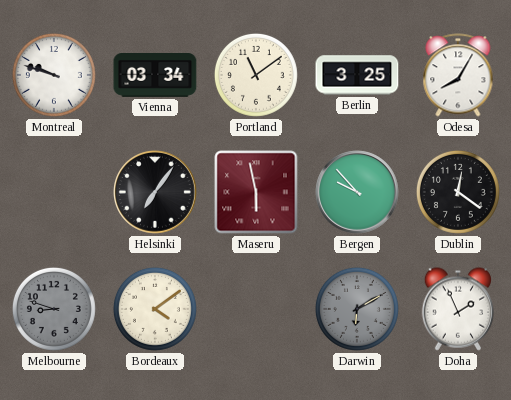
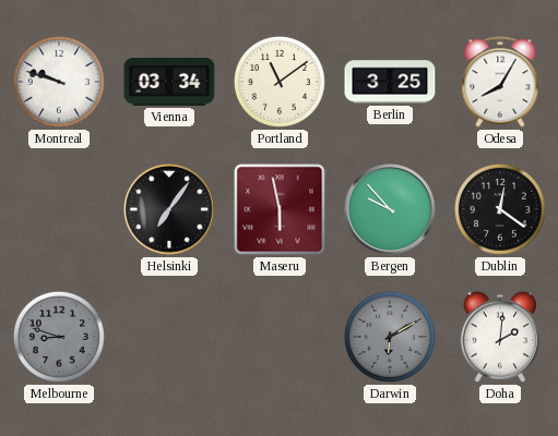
Bordeaux: 4:09 -> none (155, 309)
Doha: 1:56 -> 2:01 (500, 337)
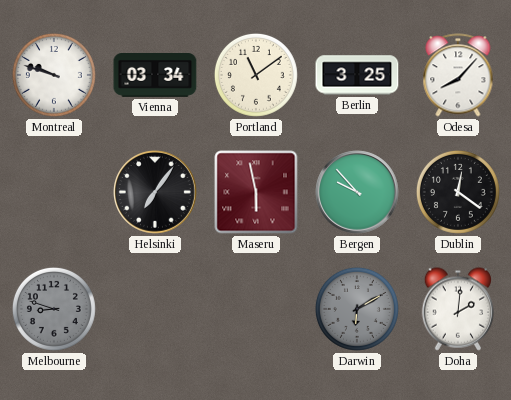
Odesa: 8:05 -> 8:07 (458, 75)
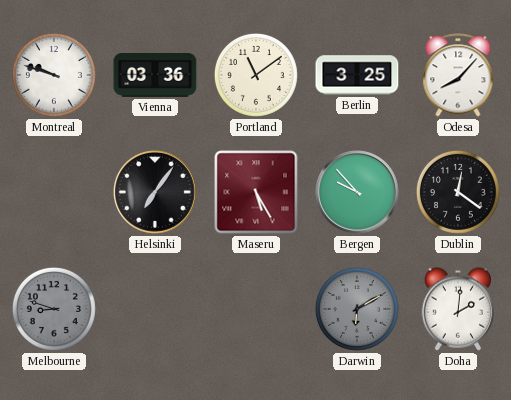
Vienna: 03:34 -> 03:36 (155, 76)
Maseru: 5:58 -> 5:25 (256, 192)
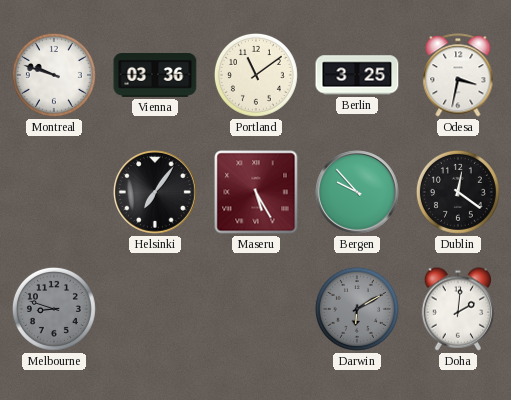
Odesa: 8:07 -> 3:32 (458, 75)
